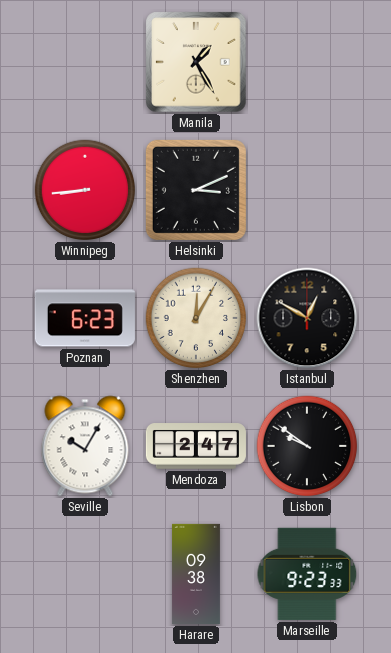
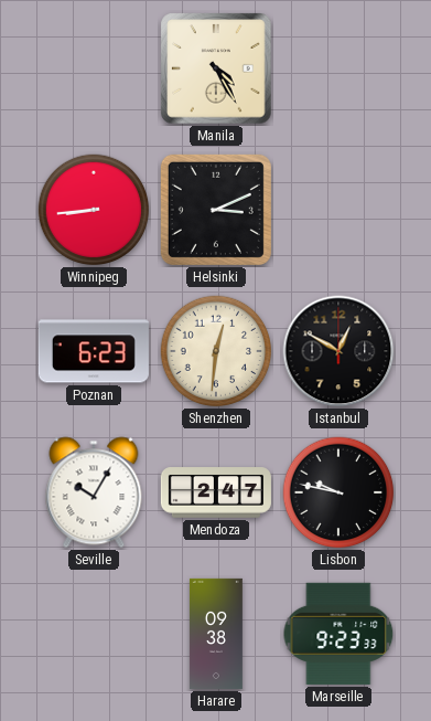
Manila: 1:25 -> 4:25 (216, 68)
Shenzhen: 12:05 -> 12:31 (216, 351)
Lisbon: 9:51 -> 9:47 (338, 492)
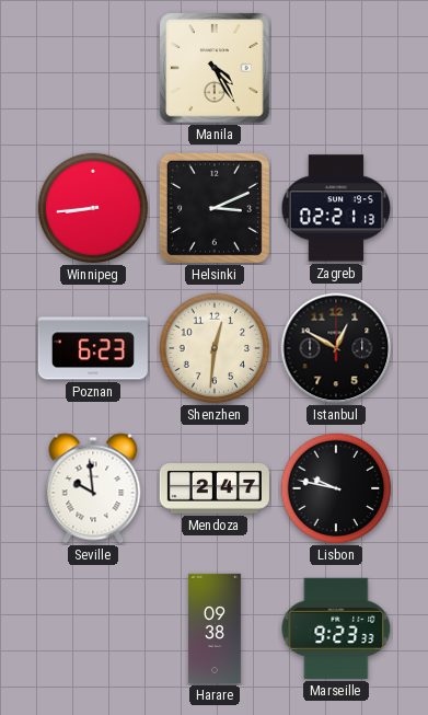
Zagreb: none -> 02:21 (336, 208)
Seville: 10:05 -> 9:59 (93, 488)
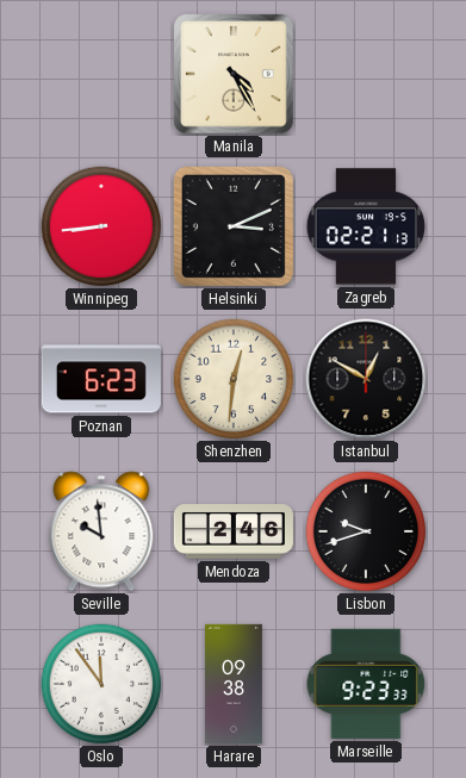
Mendoza: 2:47 -> 2:46 (234, 531)
Lisbon: 9:47 -> 9:42 (366, 531)
Oslo: none -> 11:54 (101, 684)
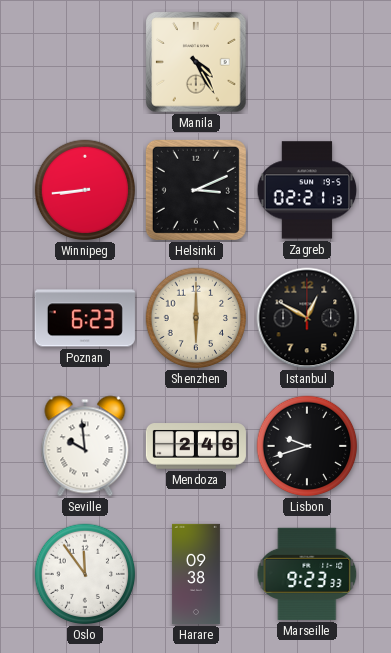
Shenzhen: 12:31 -> 6:00 (196, 318)
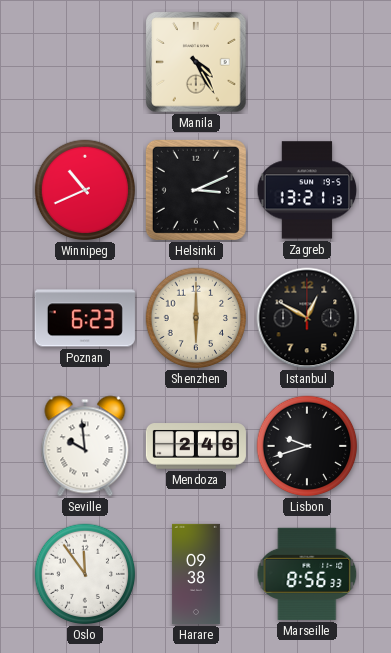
Winnipeg: 8:44 -> 10:41 (85, 190)
Zagreb: 02:21 -> 13:21 (307, 190)
Marseille: 9:23 -> 8:56 (307, 574)
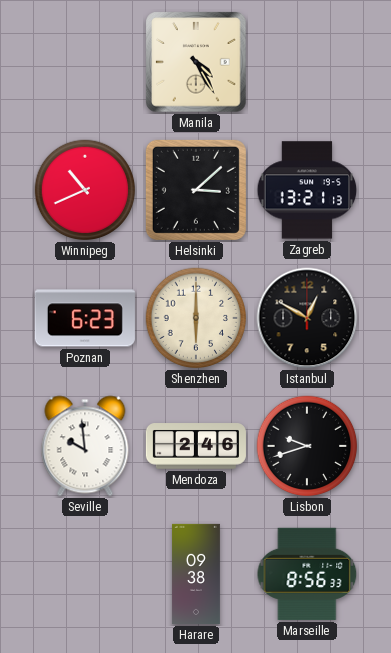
Helsinki: 3:11 -> 3:08 (196, 190)
Oslo: 11:54 -> none (85, 574)
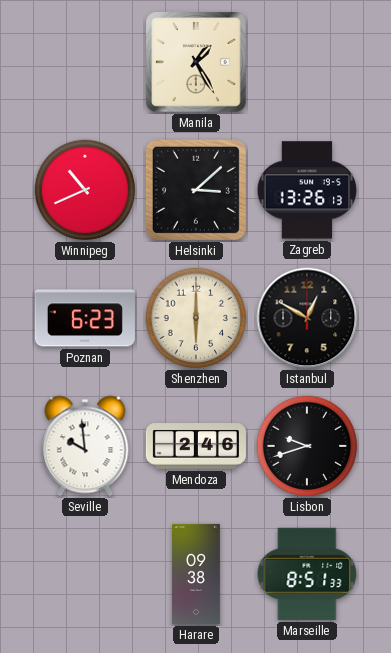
Manila: 4:25 -> 1:25 (196, 62)
Zagreb: 13:21 -> 13:26 (307, 190)
Marseille: 8:56 -> 8:51 (307, 574)
